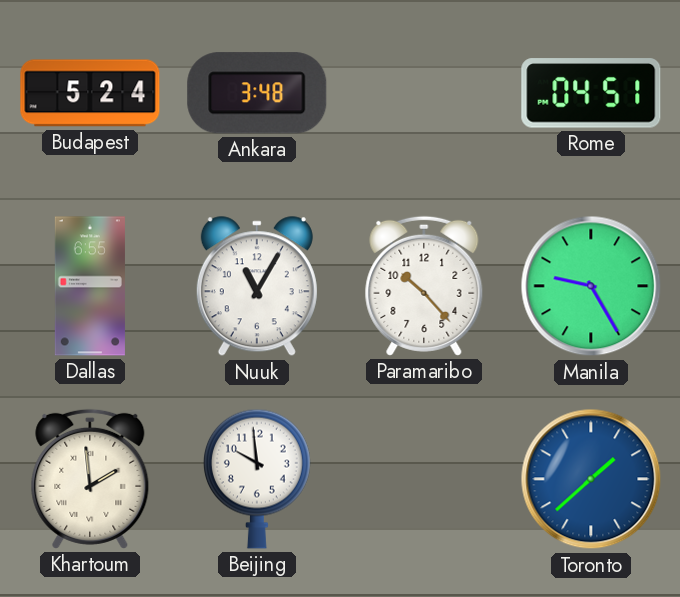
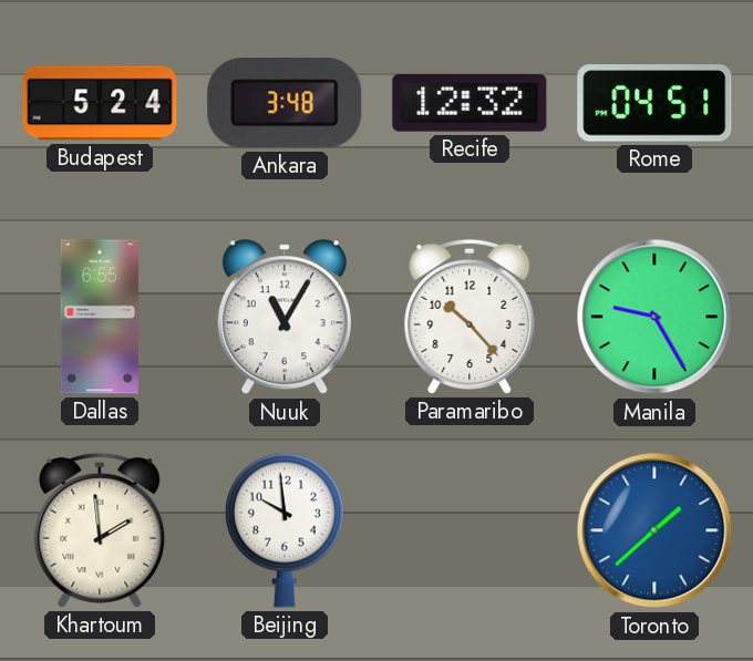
Recife: none -> 12:32 (470, 103)
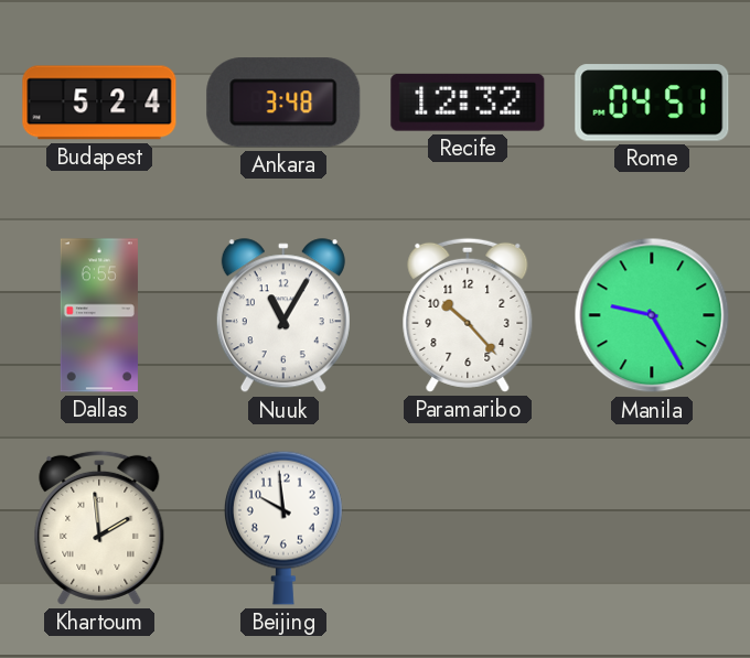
Toronto: 1:38 -> none (654, 530)
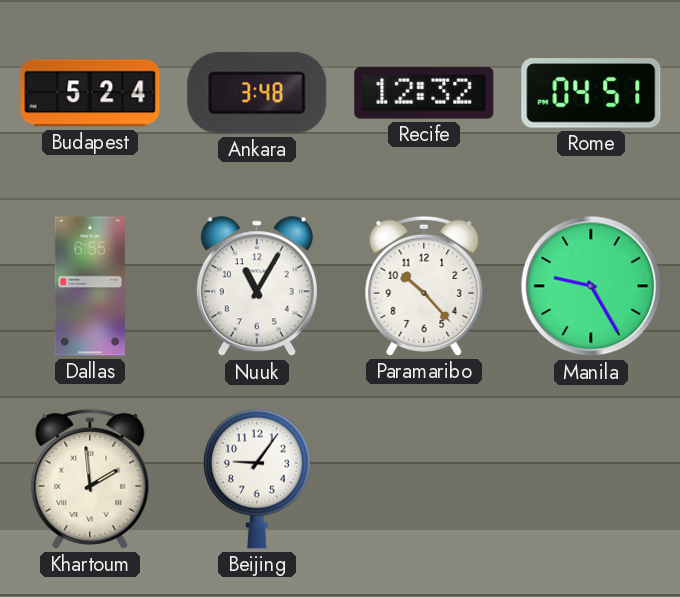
Beijing: 9:59 -> 9:06 (257, 479)
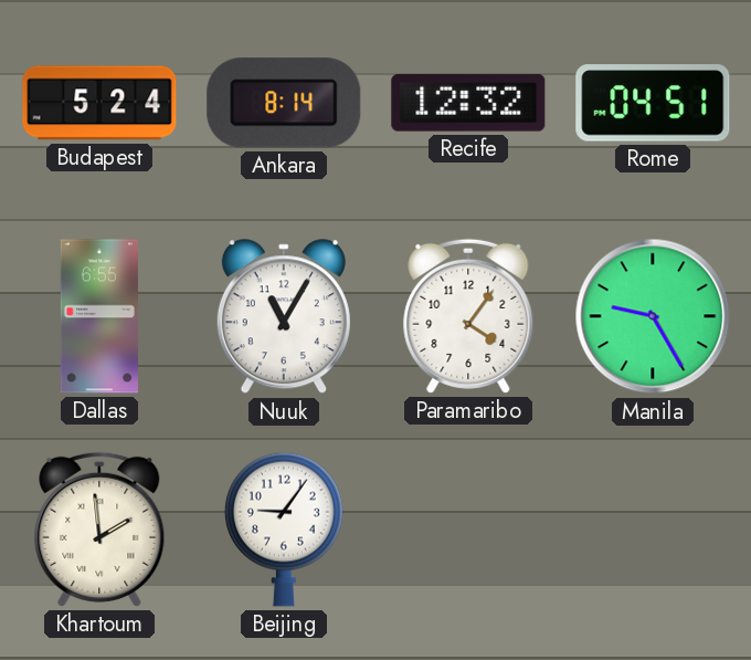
Ankara: 3:48 -> 8:14 (284, 103)
Paramaribo: 10:23 -> 4:06 (468, 316)
